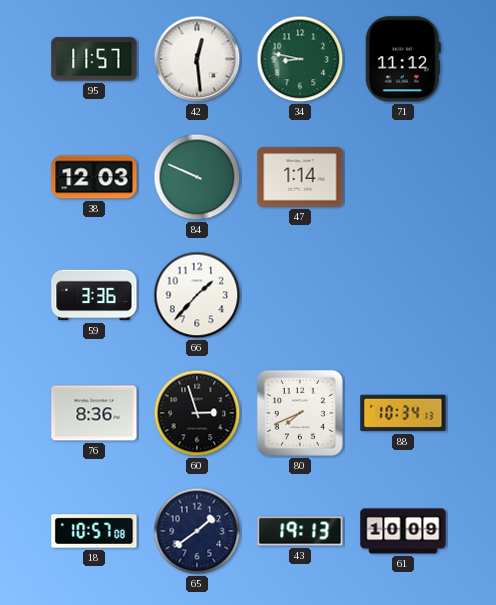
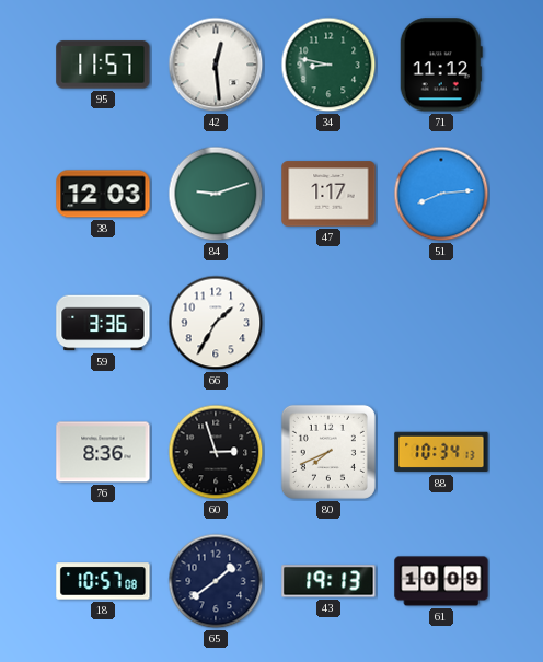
84: 9:49 -> 9:12 (216, 194)
47: 1:14 -> 1:17 (328, 194)
51: none -> 8:14 (441, 194)
66: 1:37 -> 1:35 (216, 323)
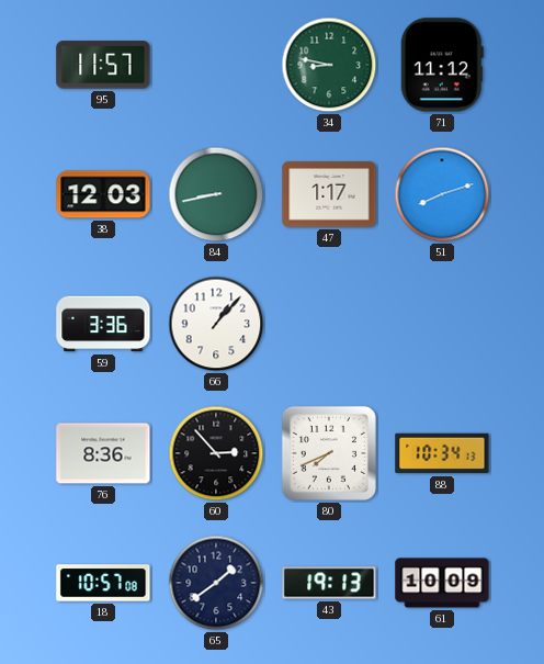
42: 12:29 -> none (216, 65)
84: 9:12 -> 8:43 (216, 194)
51: 8:14 -> 8:12 (442, 194)
66: 1:35 -> 1:07 (216, 324)
60: 2:57 -> 2:53 (216, 453)
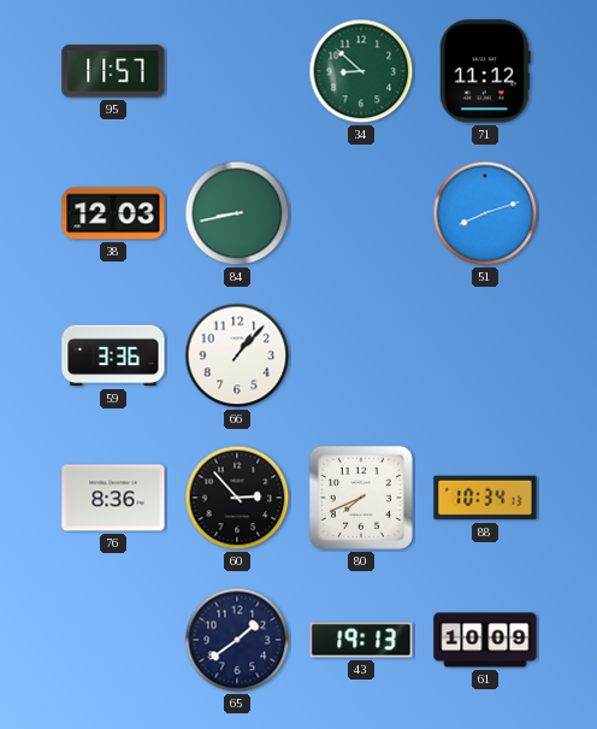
34: 8:47 -> 8:52 (361, 71)
47: 1:17 -> none (329, 194)
18: 10:57 -> none (103, 583)
